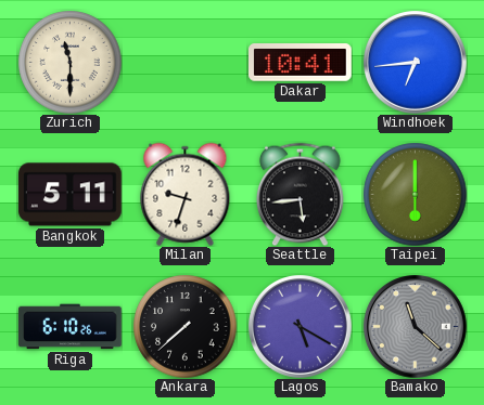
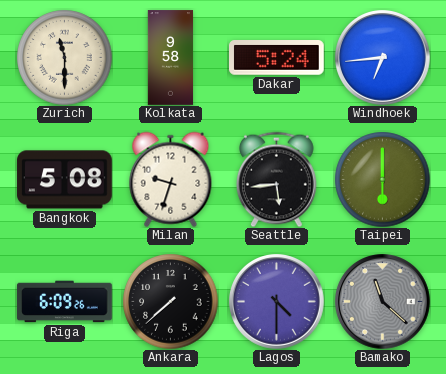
Kolkata: none -> 9:58 (171, 58)
Dakar: 10:41 -> 5:24 (277, 58)
Bangkok: 5:11 -> 5:08 (65, 180)
Riga: 6:10 -> 6:09 (65, 302)
Lagos: 5:20 -> 4:30 (277, 302)
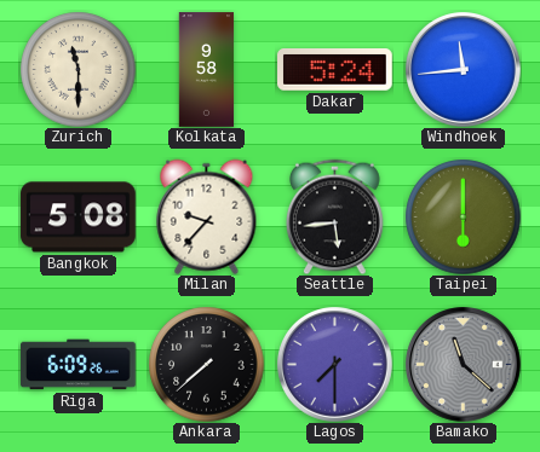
Windhoek: 6:44 -> 11:44 (464, 70)
Milan: 9:33 -> 9:37 (207, 216)
Lagos: 4:30 -> 7:30 (335, 365)
